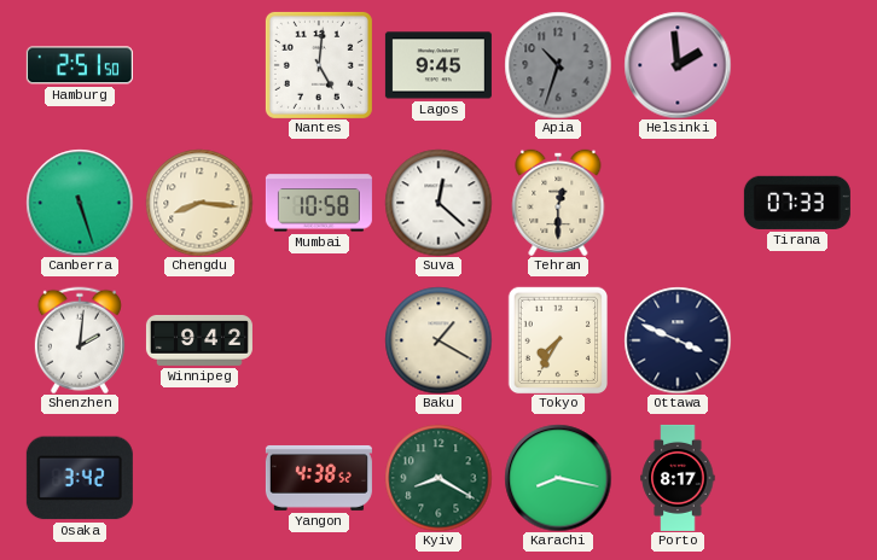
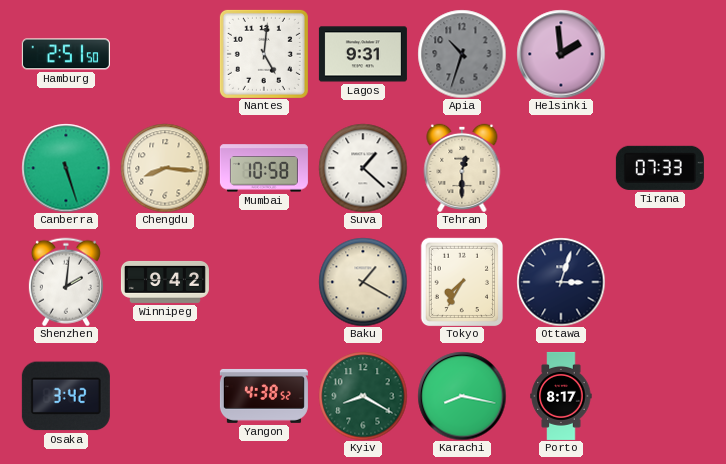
Lagos: 9:45 -> 9:31 (363, 54)
Suva: 12:22 -> 1:22 (363, 168)
Ottawa: 3:49 -> 3:03 (561, 282)
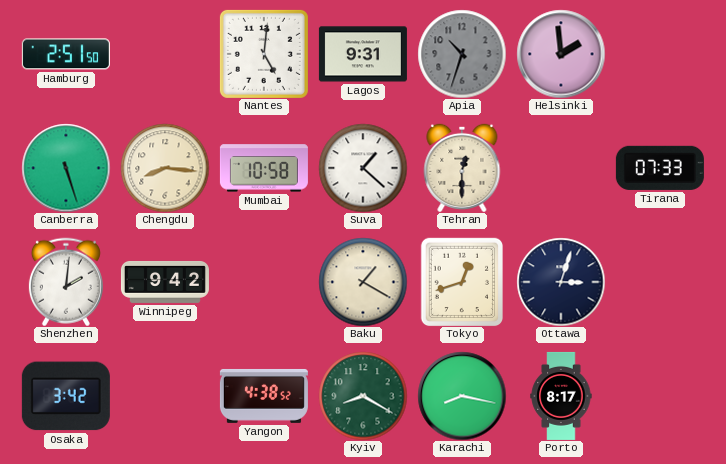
Tokyo: 7:35 -> 12:42 (461, 282)
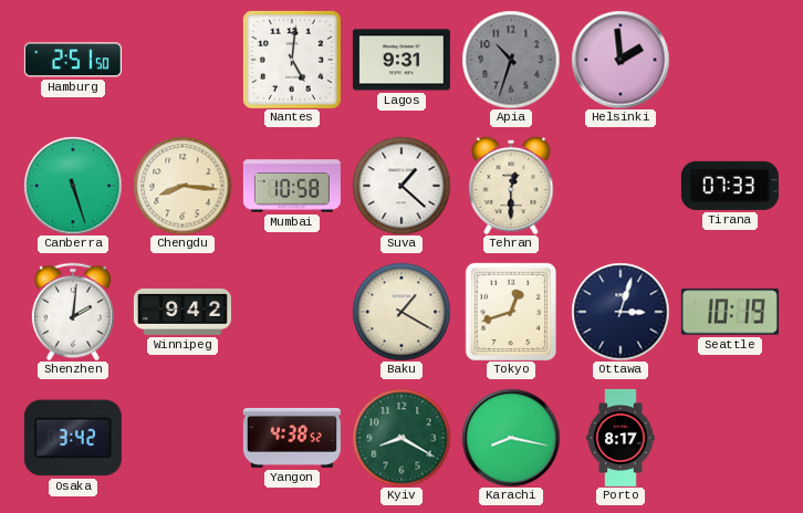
Seattle: none -> 10:19 (730, 312)
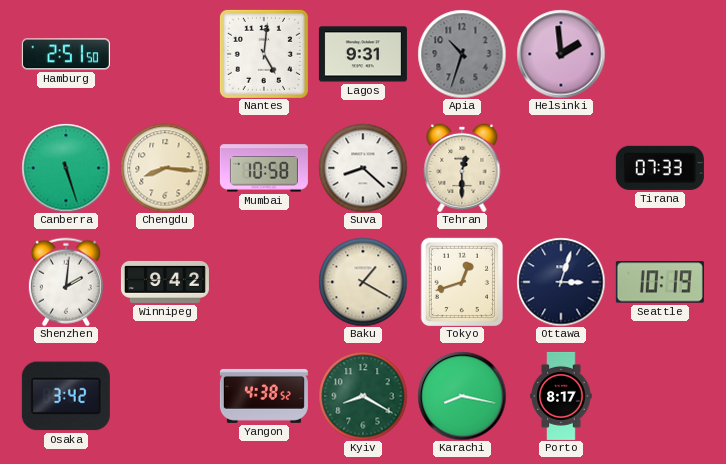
Suva: 1:22 -> 8:22 (363, 168)
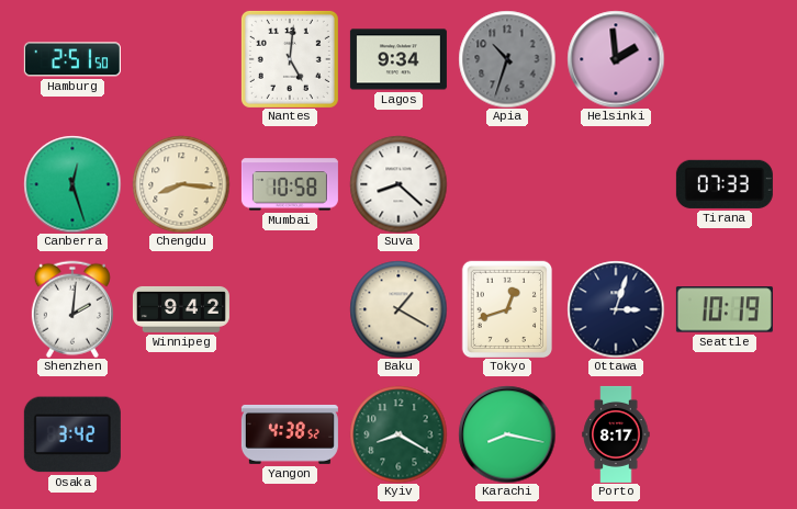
Lagos: 9:31 -> 9:34 (398, 59)
Canberra: 5:27 -> 12:27 (72, 184)
Tehran: 12:30 -> none (462, 167)
